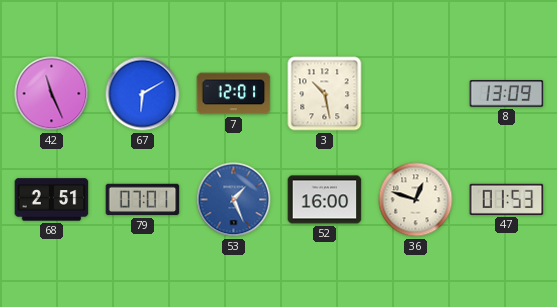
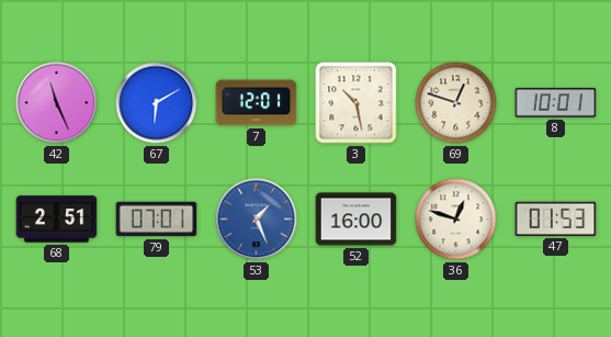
69: none -> 12:48 (456, 103)
8: 13:09 -> 10:01 (556, 103)
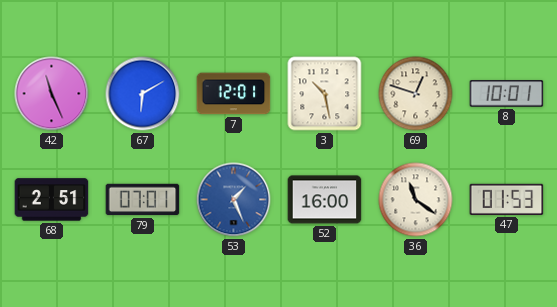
36: 12:48 -> 11:21 (416, 200)
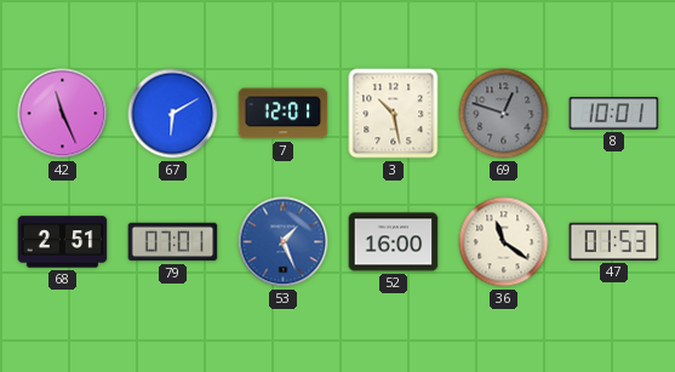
69 dial: cream -> grey (504, 114)
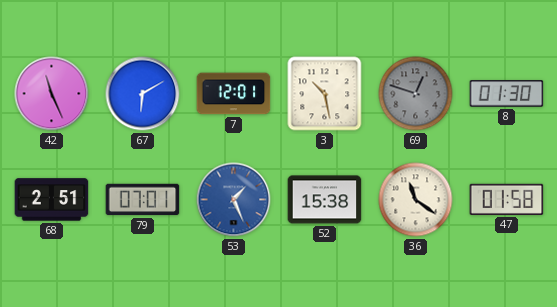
8: 10:01 -> 01:30 (507, 94)
52: 16:00 -> 15:38 (325, 200)
47: 01:53 -> 01:58 (507, 199)
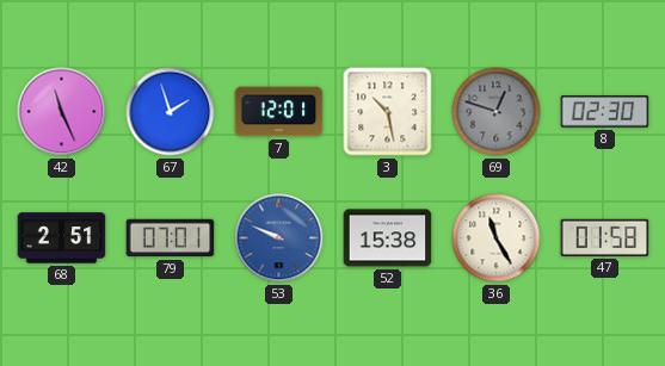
67: 6:10 -> 1:57 (171, 112)
8: 01:30 -> 02:30 (605, 112)
53: 1:26 -> 9:49 (279, 238)
36: 11:21 -> 11:25 (497, 238)
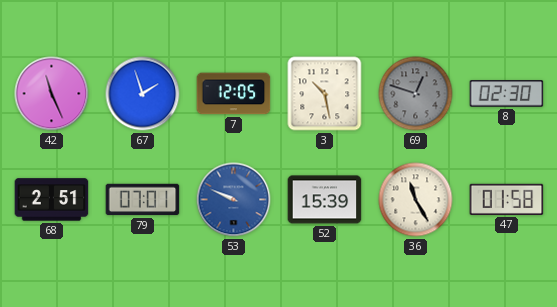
7: 12:01 -> 12:05 (234, 94)
52: 15:38 -> 15:39 (325, 200)
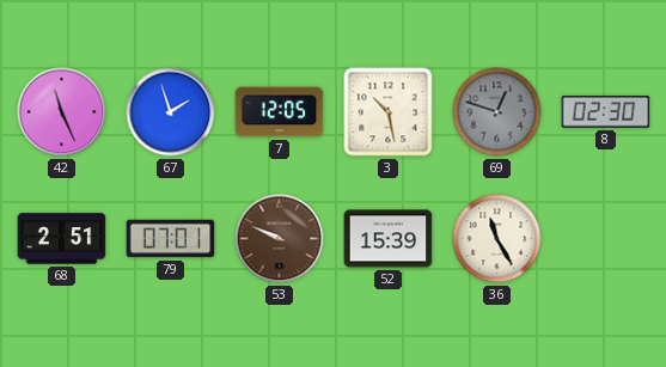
53 dial: blue -> brown (280, 239)
47: 01:58 -> none (507, 199)
